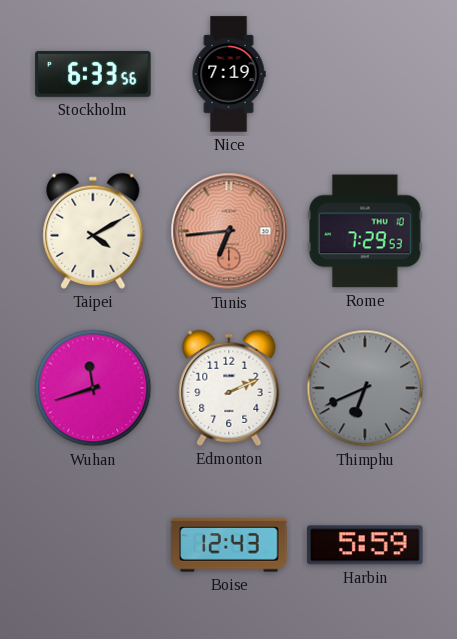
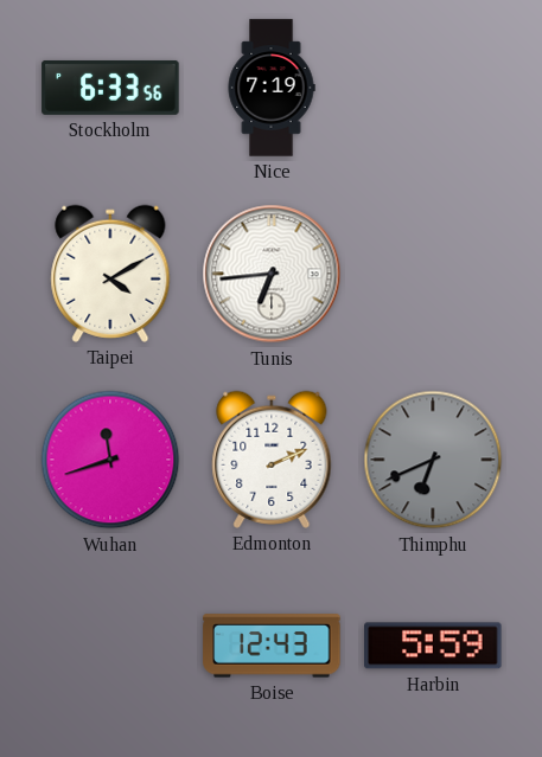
Tunis dial: salmon -> white (272, 274)
Rome: 7:29 -> none (365, 231)
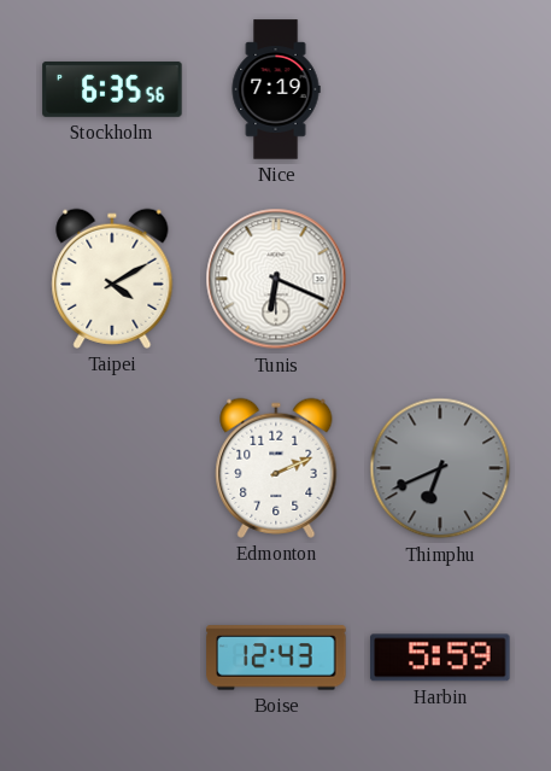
Stockholm: 6:33 -> 6:35 (112, 89)
Tunis: 6:44 -> 6:19 (276, 279)
Wuhan: 11:42 -> none (110, 460)
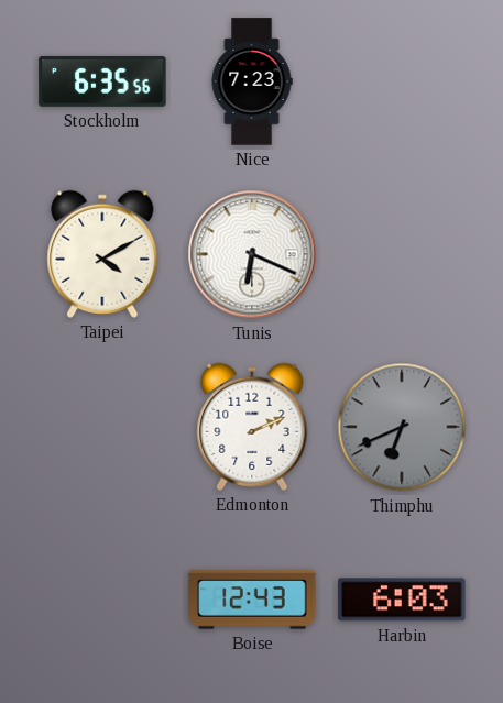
Nice: 7:19 -> 7:23 (252, 81)
Harbin: 5:59 -> 6:03 (402, 600)
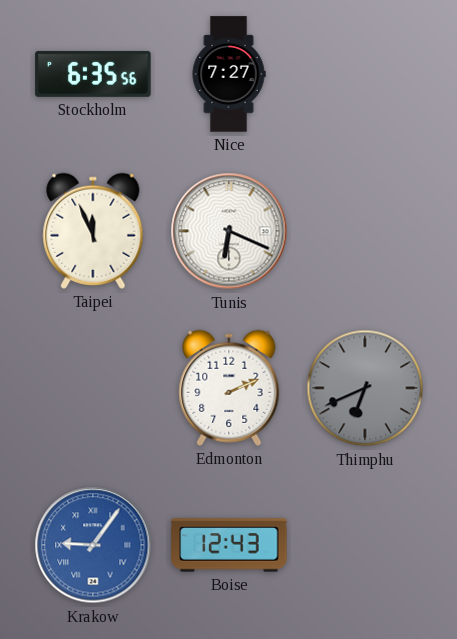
Nice: 7:23 -> 7:27 (229, 74)
Taipei: 4:10 -> 11:56 (93, 231)
Krakow: none -> 9:06 (93, 545)
Harbin: 6:03 -> none (402, 600)
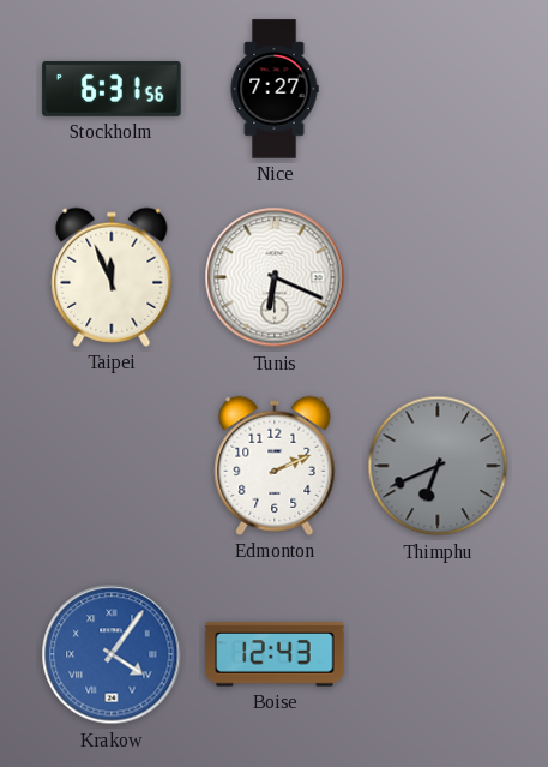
Stockholm: 6:35 -> 6:31 (112, 89)
Krakow: 9:06 -> 4:06 (112, 654)
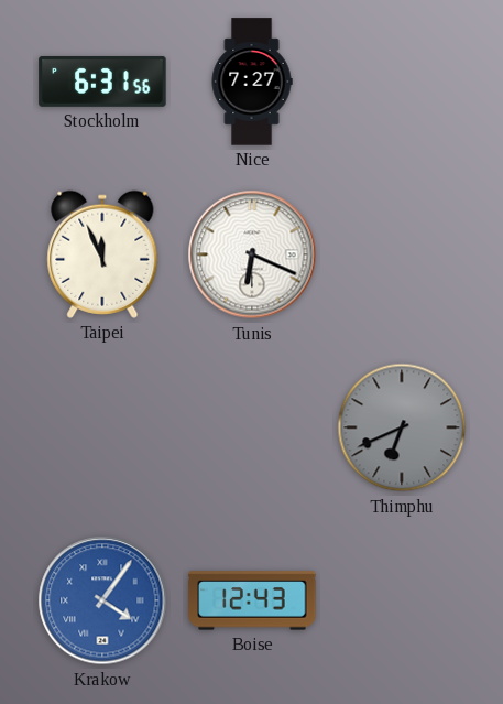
Edmonton: 2:11 -> none (275, 466)
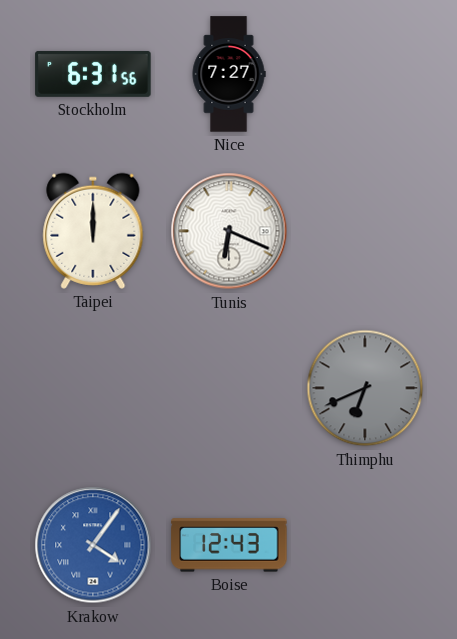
Taipei: 11:56 -> 12:00 (93, 231)
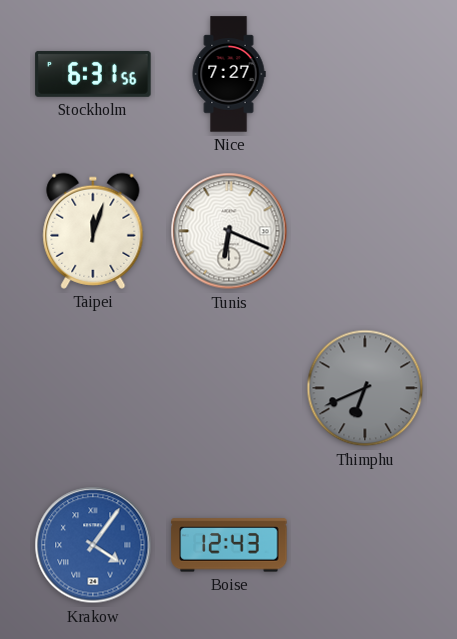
Taipei: 12:00 -> 12:03 (93, 231)
